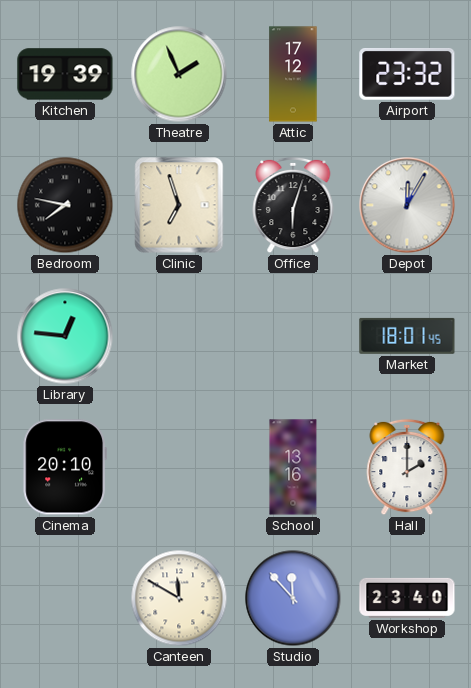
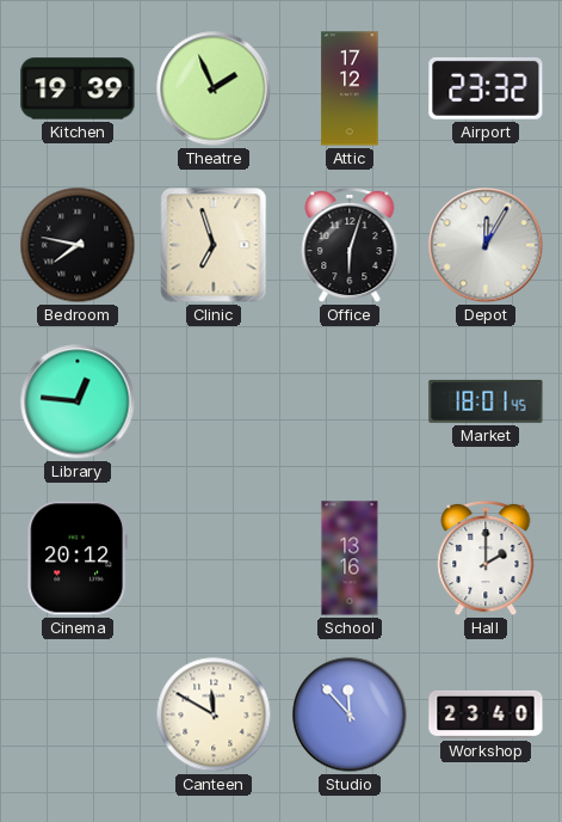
Cinema: 20:10 -> 20:12 (76, 558)
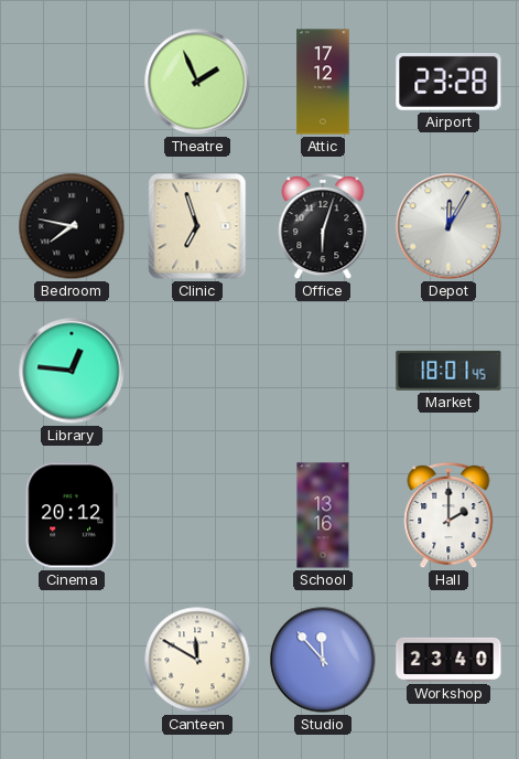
Kitchen: 19:39 -> none (78, 88)
Airport: 23:32 -> 23:28 (448, 83)
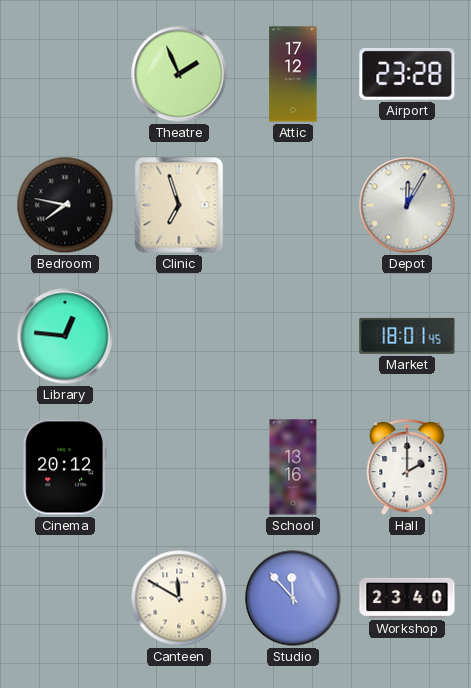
Office: 6:03 -> none (323, 226)
